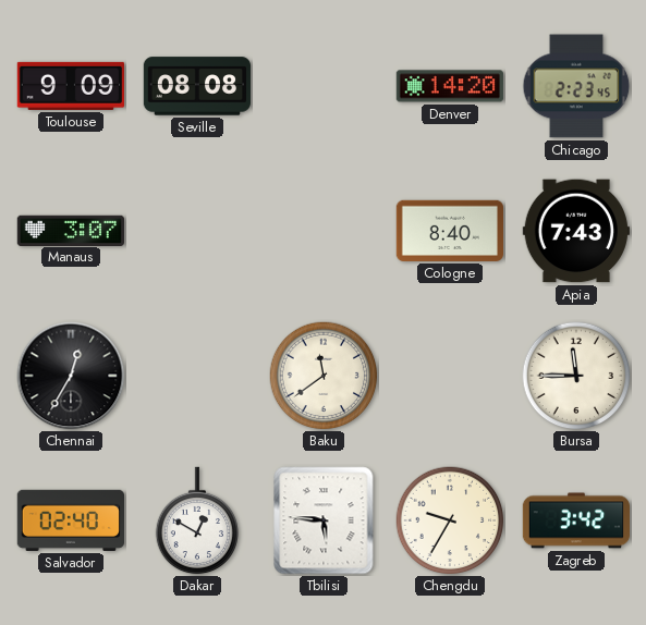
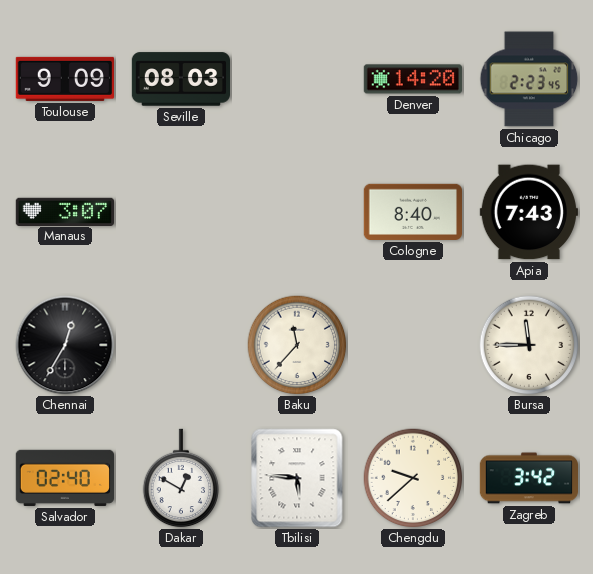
Seville: 08:08 -> 08:03 (180, 79)
Baku: 11:39 -> 11:37 (297, 345)
Chengdu: 9:35 -> 9:38 (413, 478)
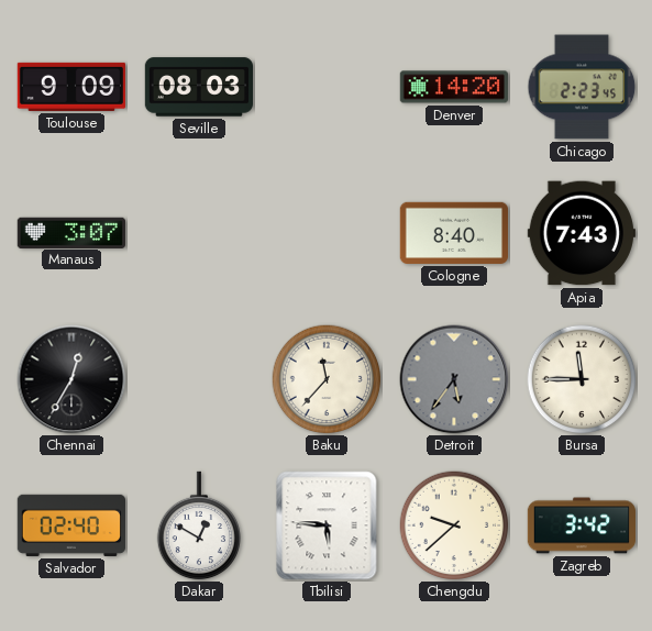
Detroit: none -> 5:36 (454, 379)
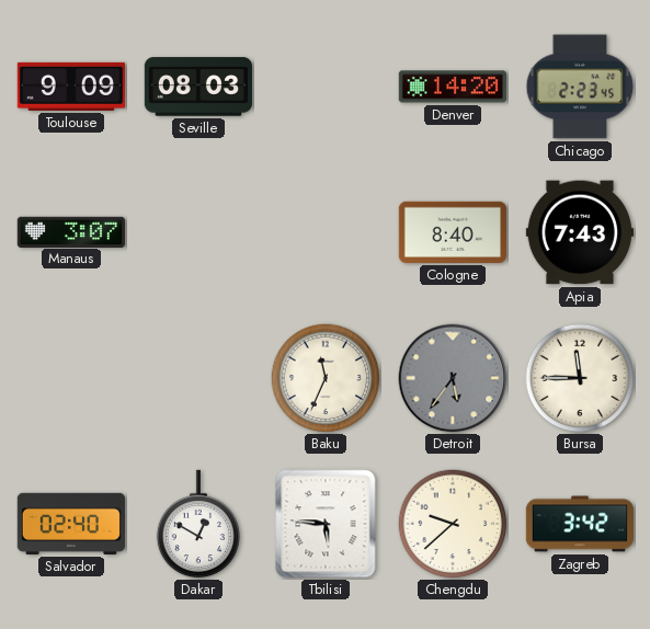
Chennai: 12:35 -> none (71, 379)
Baku: 11:37 -> 11:34 (326, 378)
